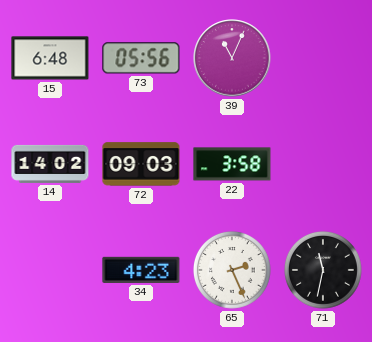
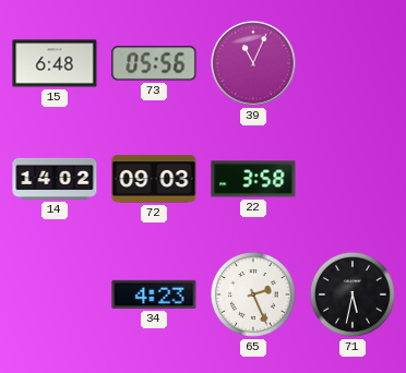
71: 11:32 -> 5:32 (354, 296)
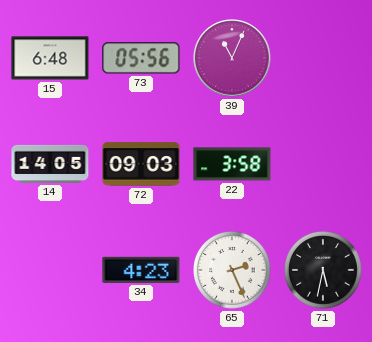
14: 14:02 -> 14:05 (50, 164)
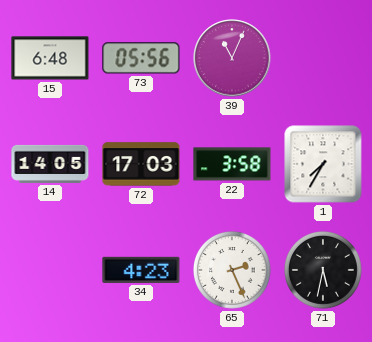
72: 09:03 -> 17:03 (141, 164)
1: none -> 7:35 (323, 164)
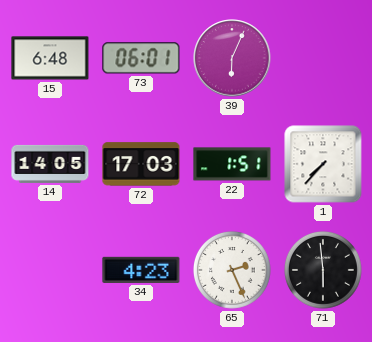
73: 05:56 -> 06:01 (141, 58)
39: 11:04 -> 6:04 (232, 58)
22: 3:58 -> 1:51 (232, 164)
1: 7:35 -> 7:37 (323, 164)
71: 5:32 -> 5:59 (324, 271)
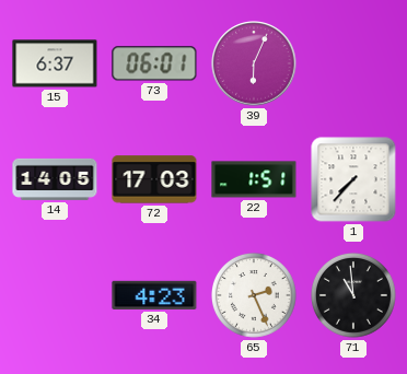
15: 6:48 -> 6:37 (55, 63)
71: 5:59 -> 10:59 (354, 296)
